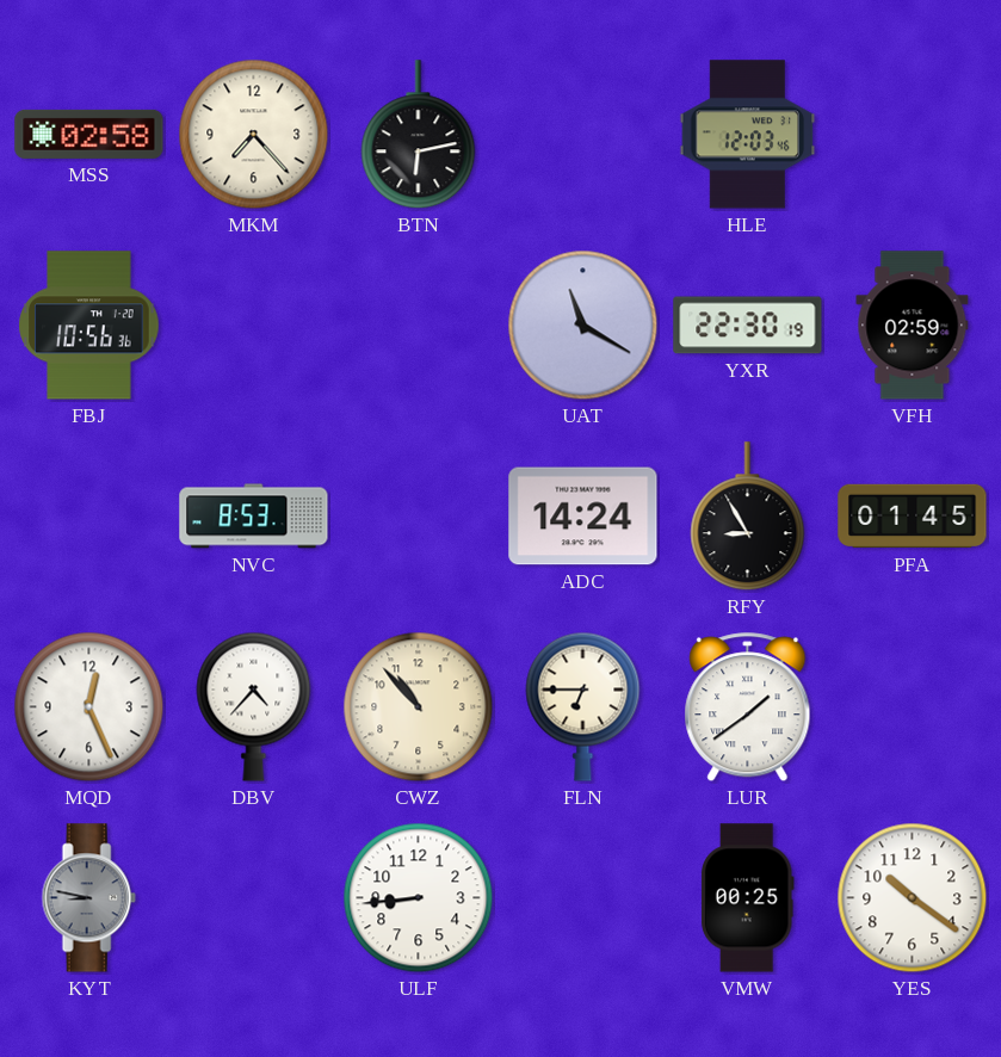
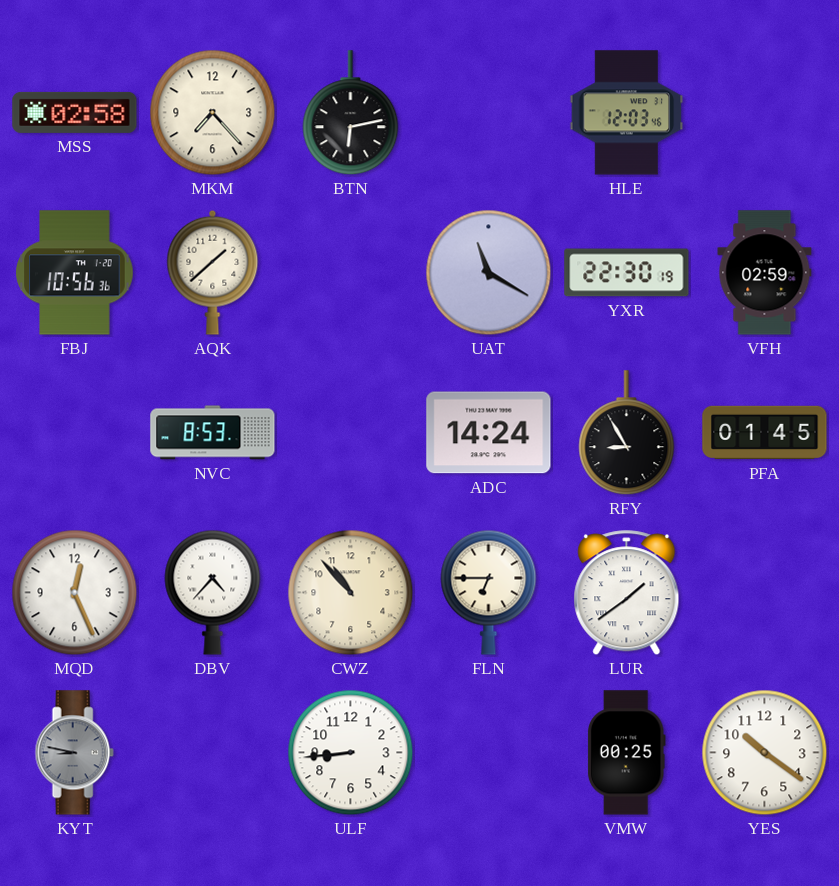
AQK: none -> 1:38 (213, 272)
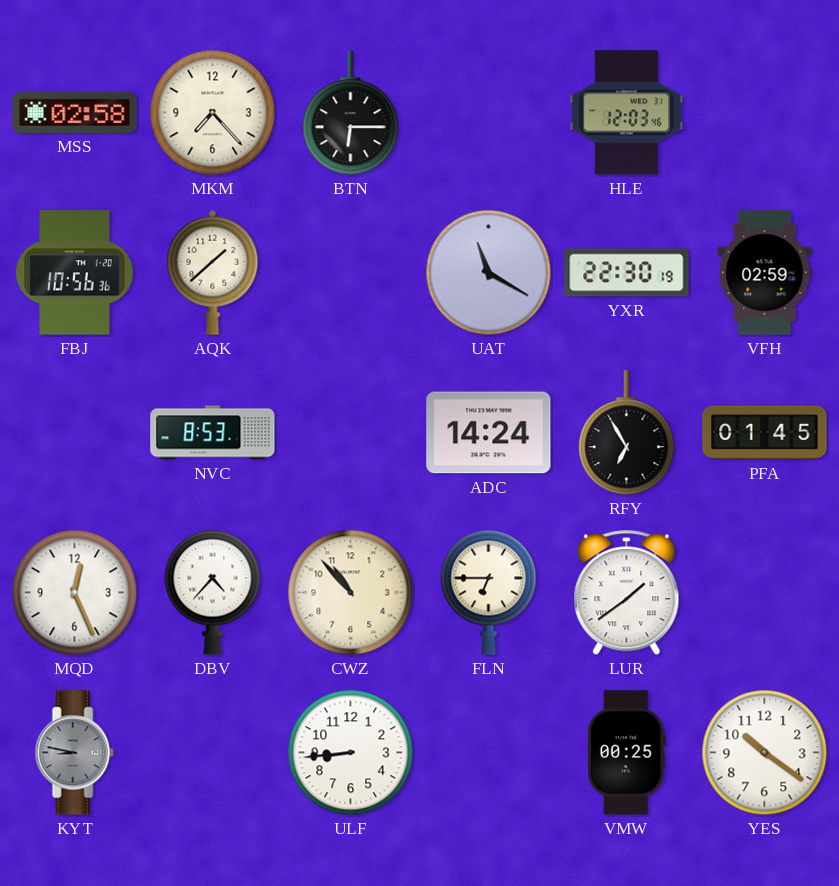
BTN: 6:13 -> 6:15 (351, 113)
RFY: 8:55 -> 6:55 (627, 433)
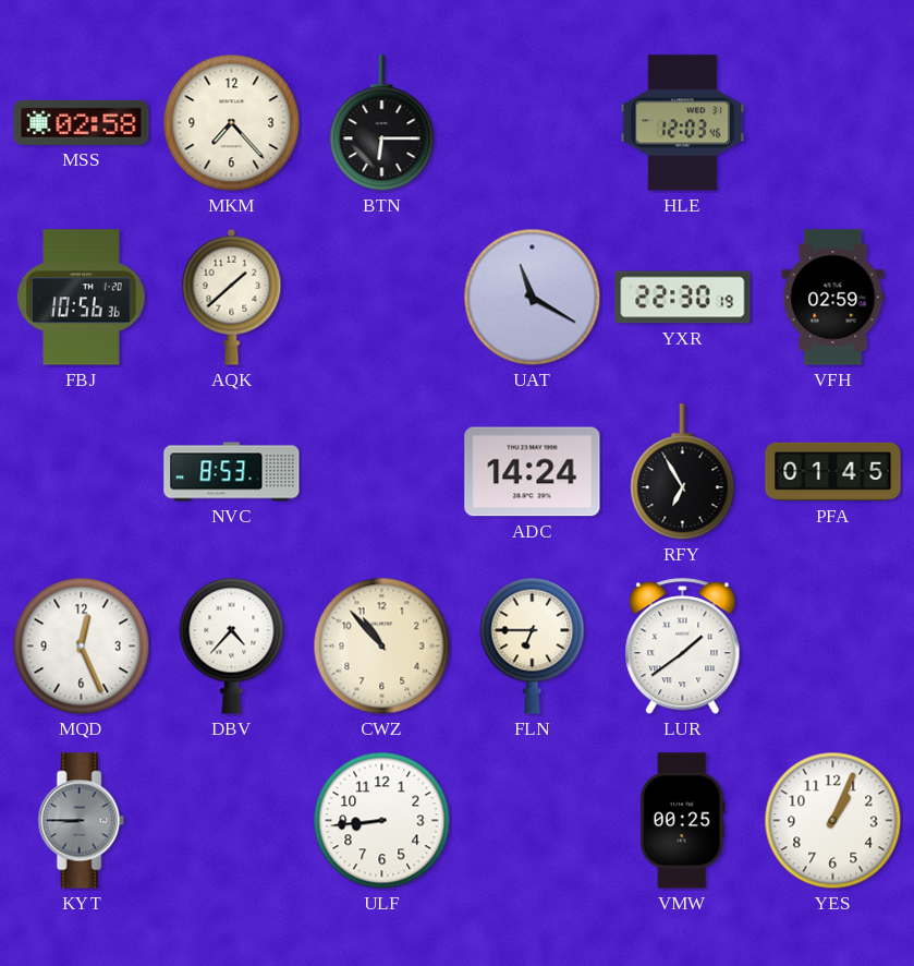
KYT: 8:47 -> 8:45 (81, 821)
YES: 10:21 -> 1:04 (833, 821)
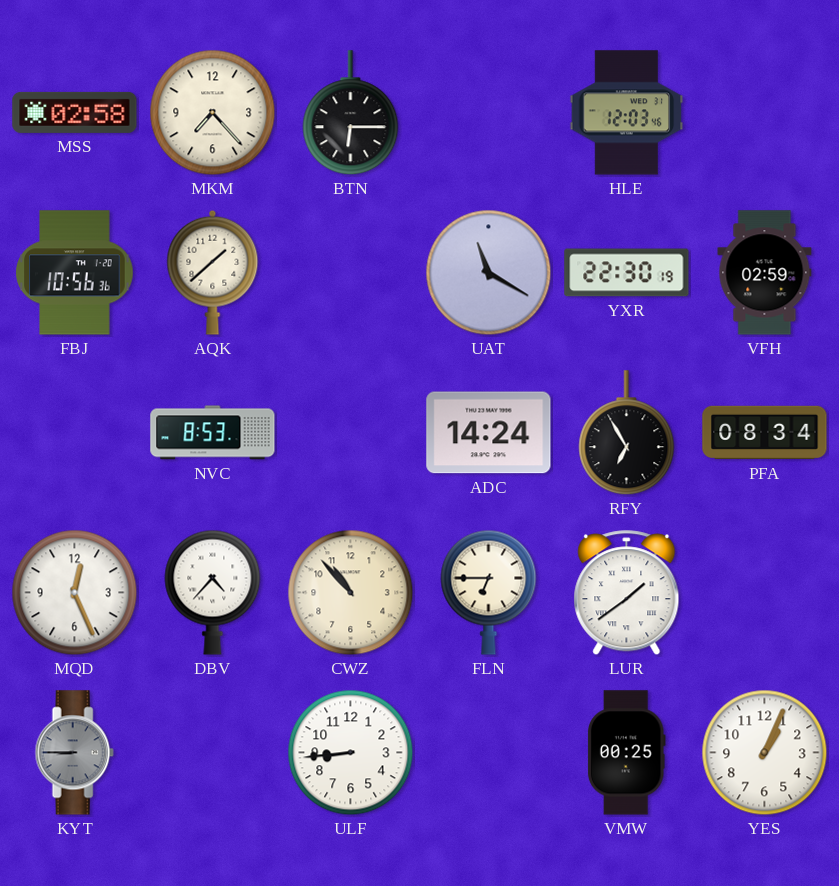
PFA: 01:45 -> 08:34 (765, 433)
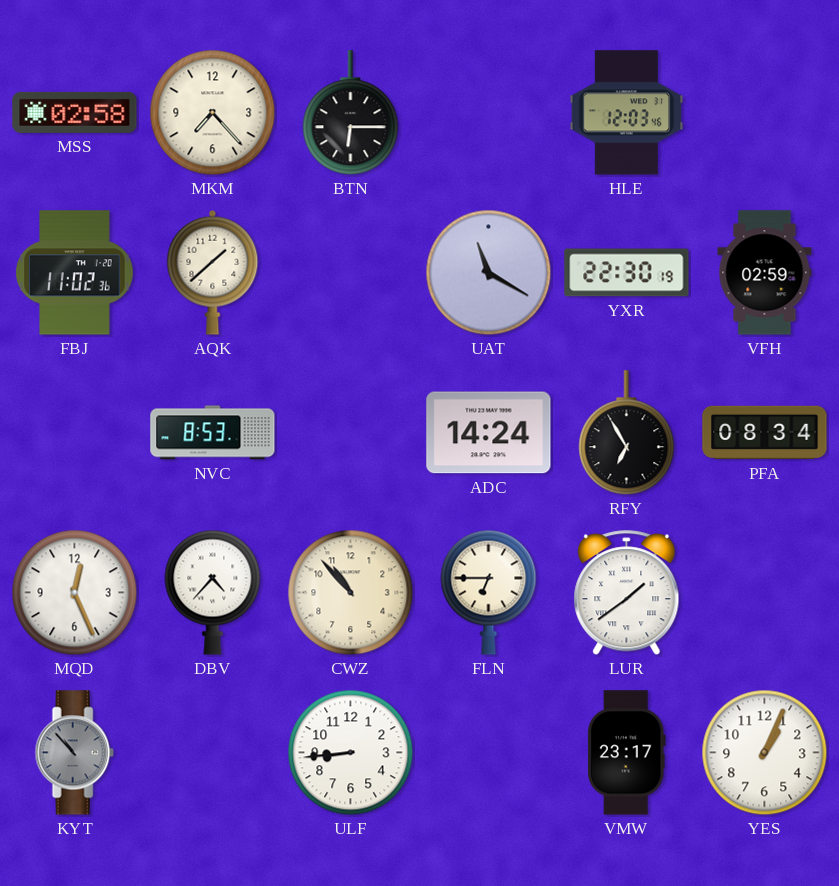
FBJ: 10:56 -> 11:02 (75, 273)
KYT: 8:45 -> 10:53 (74, 753)
VMW: 00:25 -> 23:17 (626, 753)
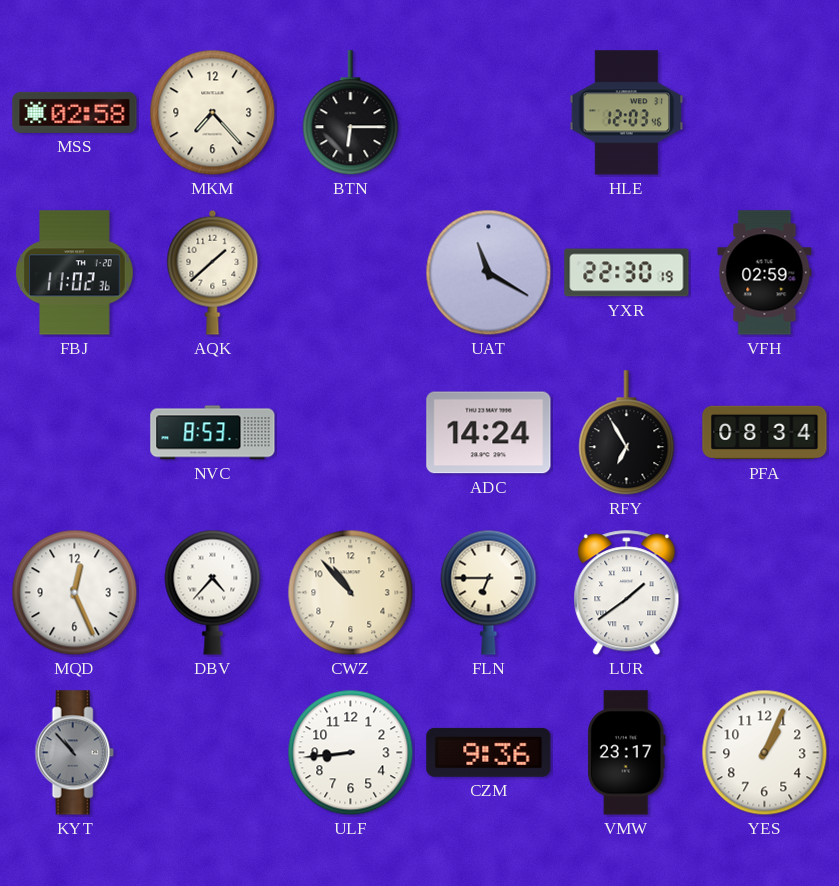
CZM: none -> 9:36 (489, 752)
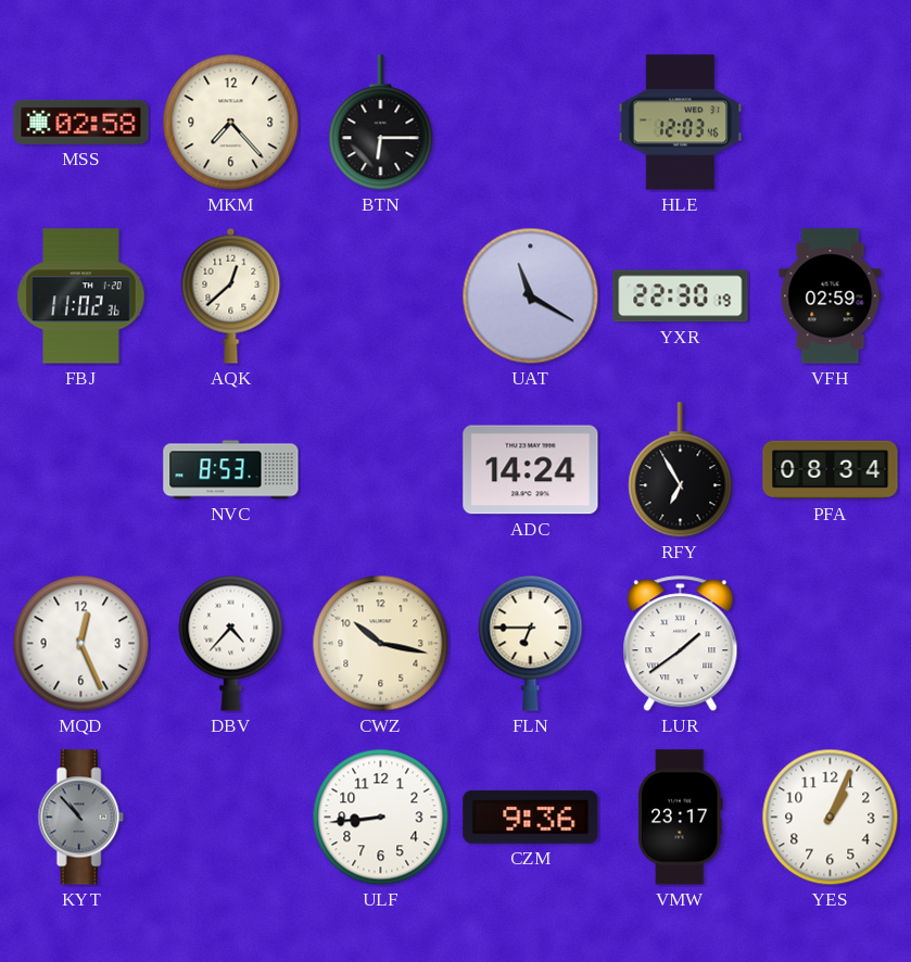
AQK: 1:38 -> 12:38 (231, 295)
CWZ: 10:53 -> 10:17 (381, 644)
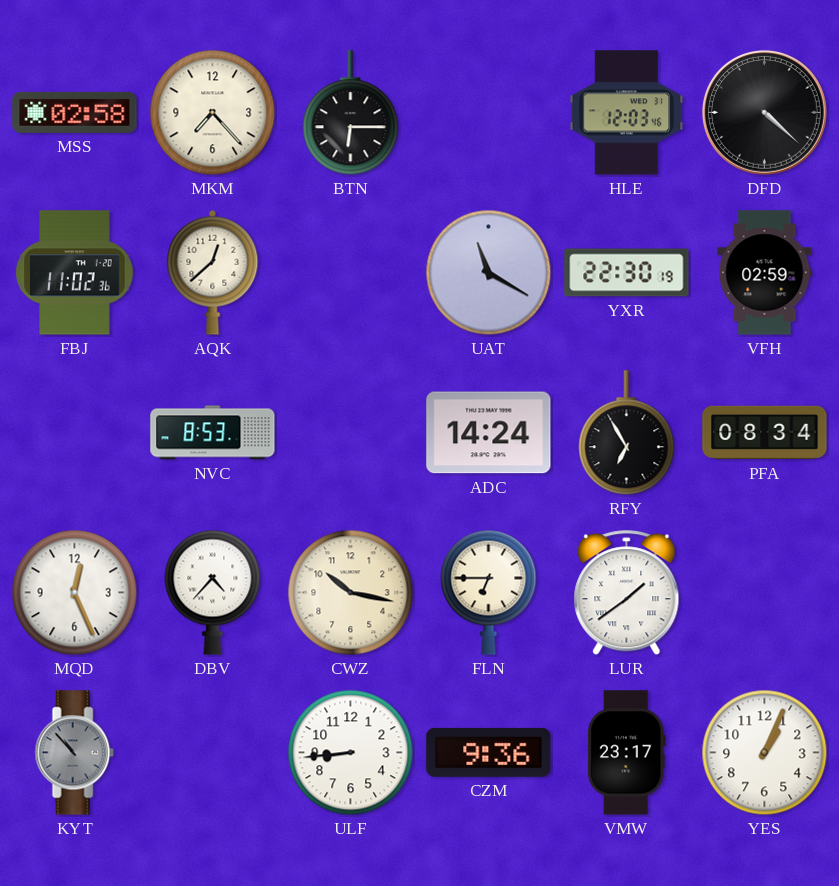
DFD: none -> 4:22 (764, 112)
